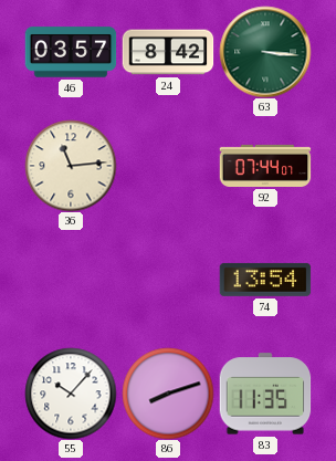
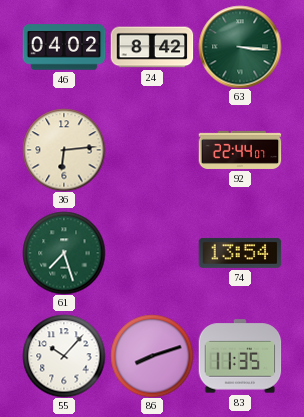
46: 03:57 -> 04:02 (64, 47)
36: 11:14 -> 6:14 (64, 150)
92: 07:44 -> 22:44 (240, 150)
61: none -> 7:27 (64, 253)
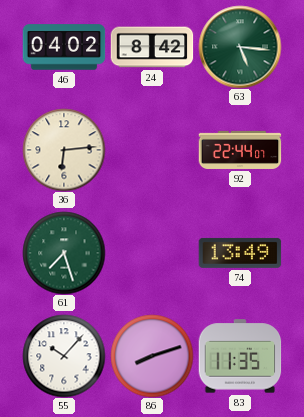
63: 3:16 -> 5:16 (240, 47)
74: 13:54 -> 13:49 (240, 253)
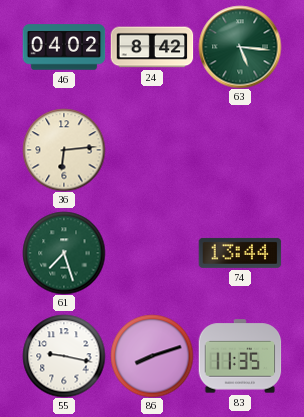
92: 22:44 -> none (240, 150)
74: 13:49 -> 13:44 (240, 253)
55: 10:07 -> 9:17 (64, 356)
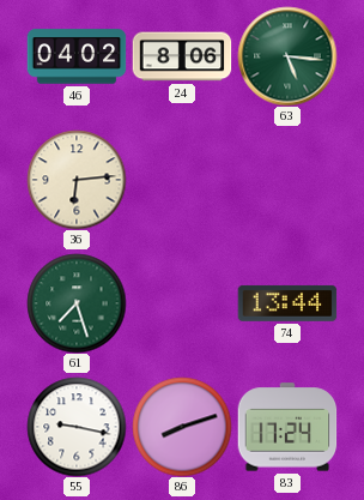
24: 8:42 -> 8:06 (182, 56)
83: 11:35 -> 17:24 (287, 427)
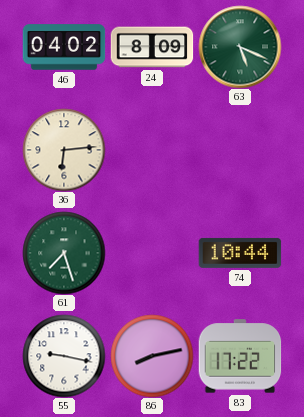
24: 8:06 -> 8:09 (152, 47)
63: 5:16 -> 5:19 (240, 47)
74: 13:44 -> 10:44 (240, 253)
86: 8:12 -> 8:13 (152, 356)
83: 17:24 -> 17:22 (240, 356)
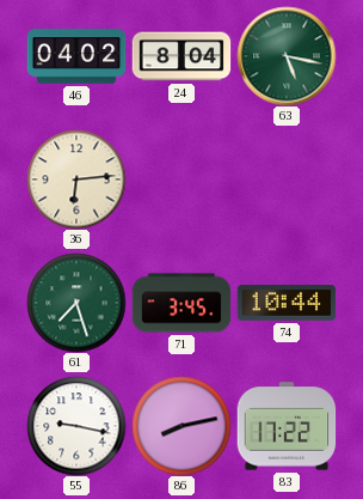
24: 8:09 -> 8:04 (181, 56)
63: 5:19 -> 5:17 (287, 56)
71: none -> 3:45 (181, 303)
